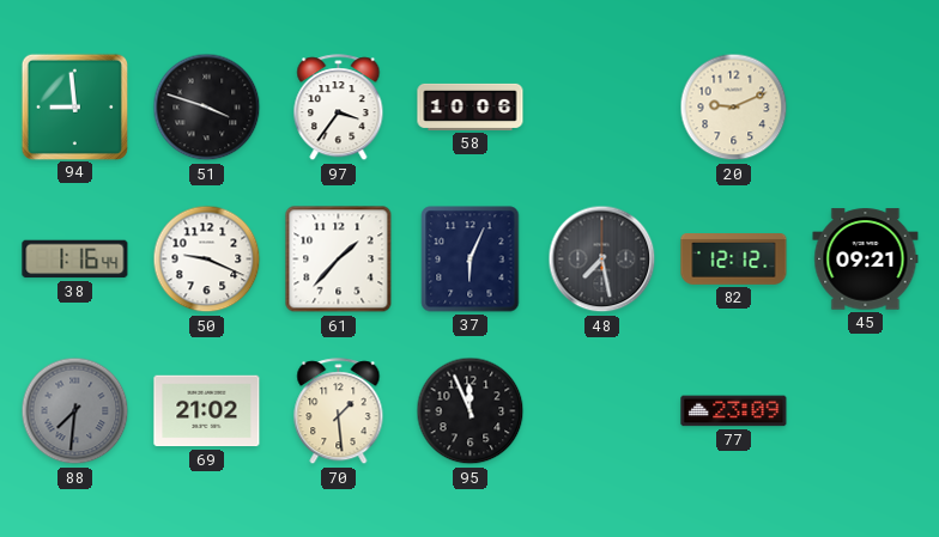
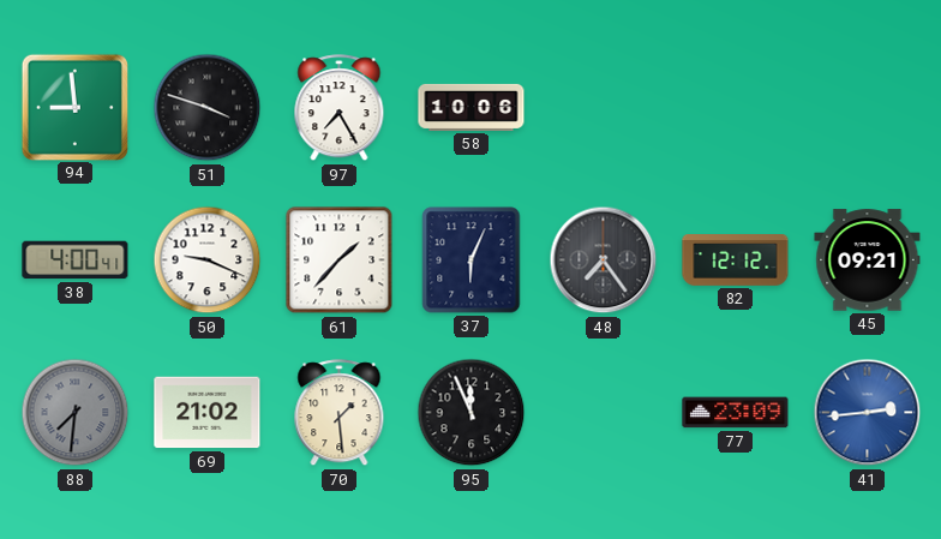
97: 3:36 -> 7:25 (340, 108)
20: 9:11 -> none (734, 108)
38: 1:16 -> 4:00 (76, 260)
48: 7:28 -> 7:24 (604, 260)
41: none -> 2:44 (868, 413)
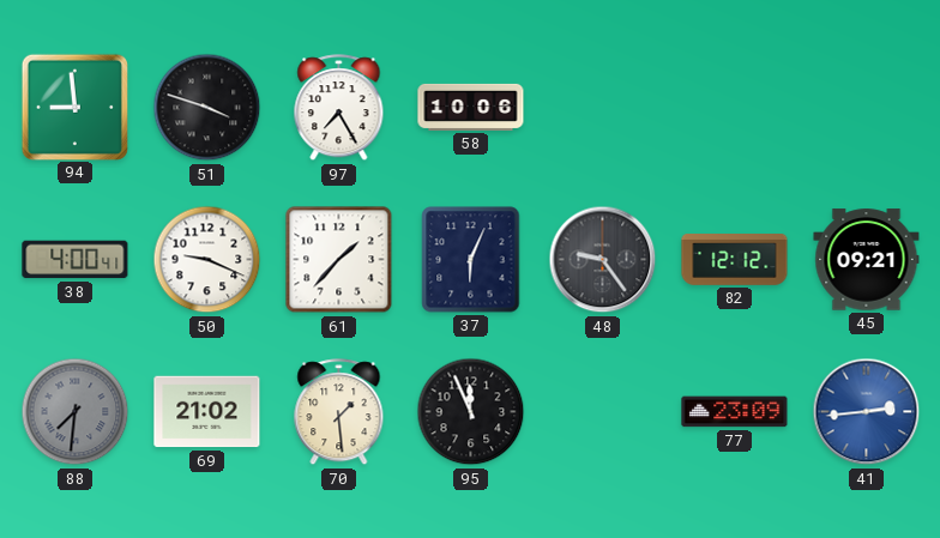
48: 7:24 -> 9:24 (603, 260)
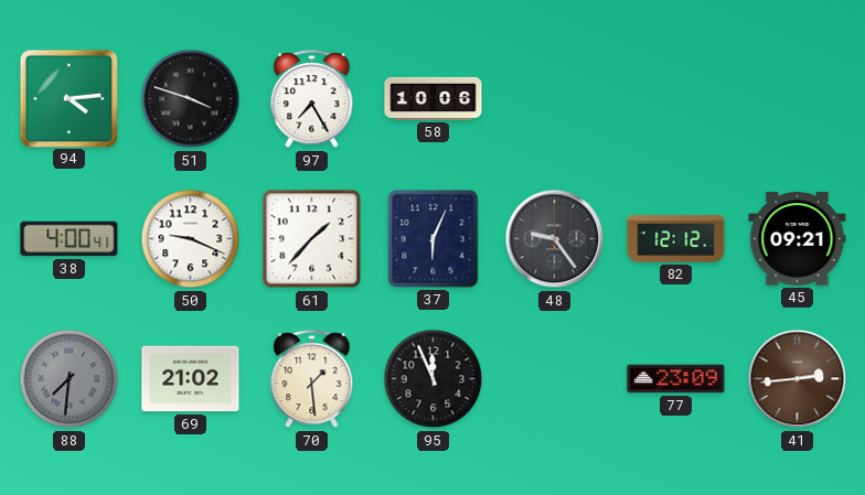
94: 8:59 -> 4:14 (68, 98)
41 dial: blue -> brown (798, 379)
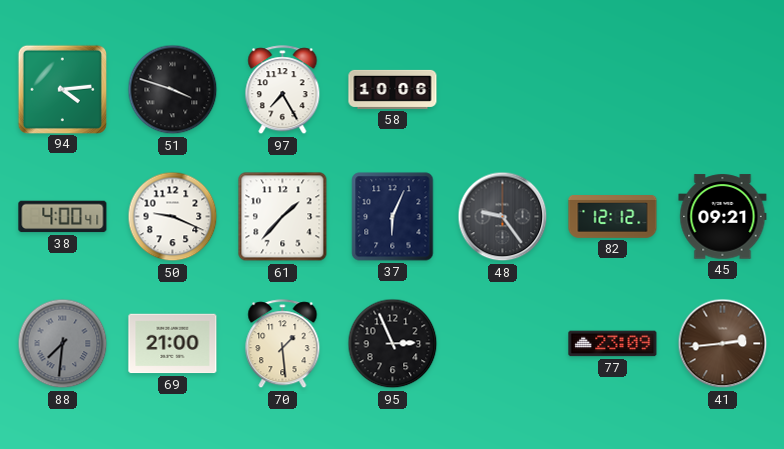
69: 21:02 -> 21:00 (173, 344)
95: 11:56 -> 2:56 (393, 344)
